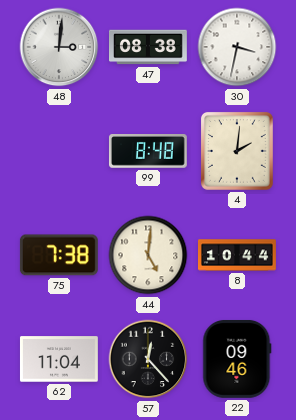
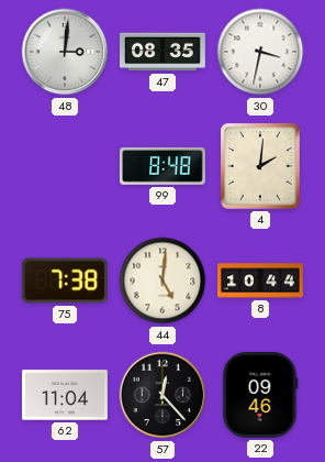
47: 08:38 -> 08:35 (164, 52)
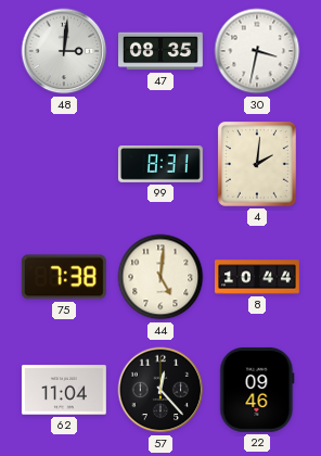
99: 8:48 -> 8:31 (160, 165)
